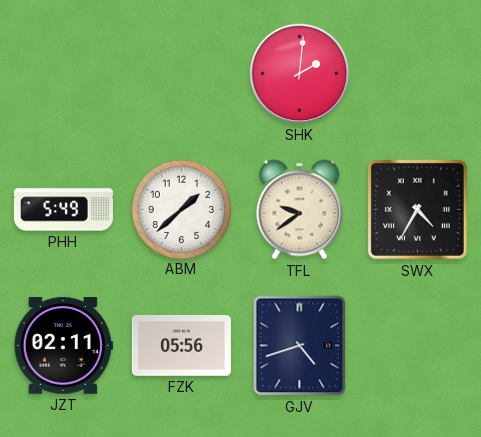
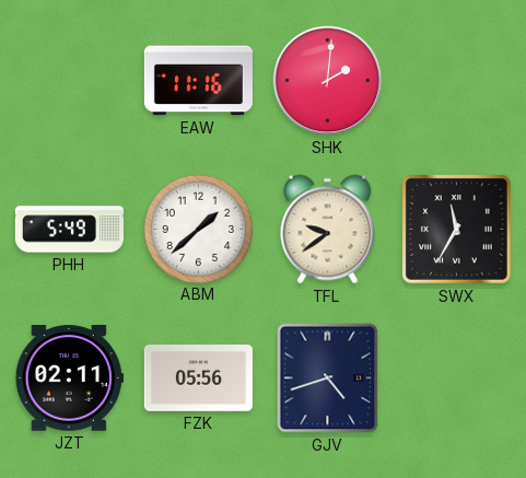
EAW: none -> 11:16 (198, 81)
SWX: 4:35 -> 11:35 (456, 229)
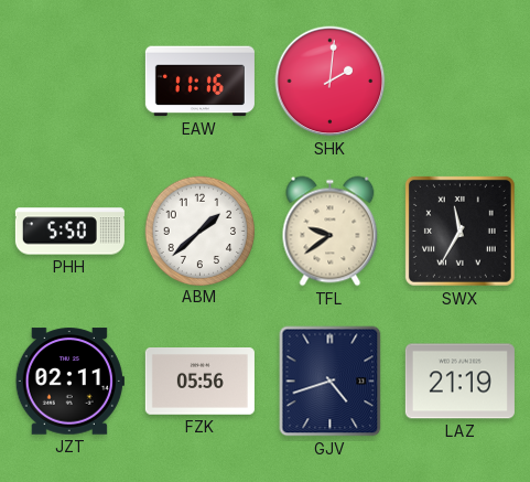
PHH: 5:49 -> 5:50 (69, 232)
LAZ: none -> 21:19 (459, 382)
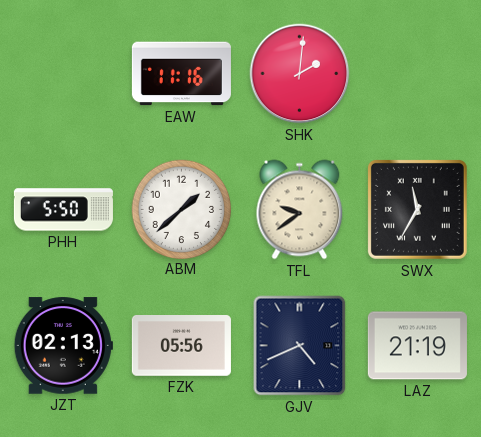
JZT: 02:11 -> 02:13 (63, 346)
GJV: 4:42 -> 4:41 (300, 346)
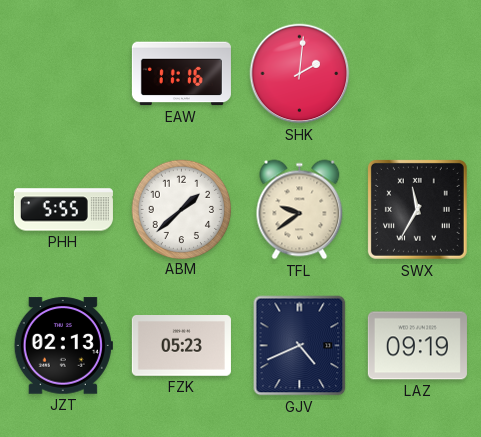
PHH: 5:50 -> 5:55 (63, 210)
FZK: 05:56 -> 05:23 (181, 346)
LAZ: 21:19 -> 09:19 (417, 346)
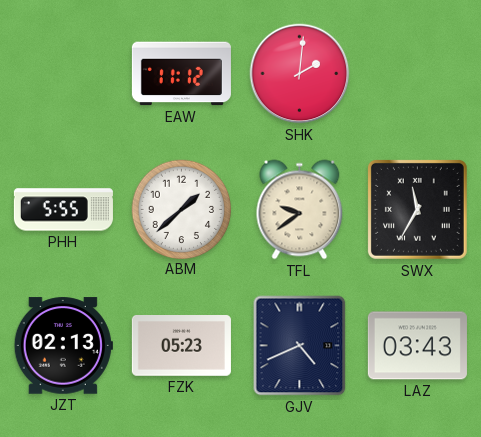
EAW: 11:16 -> 11:12 (181, 74)
LAZ: 09:19 -> 03:43 (417, 346)
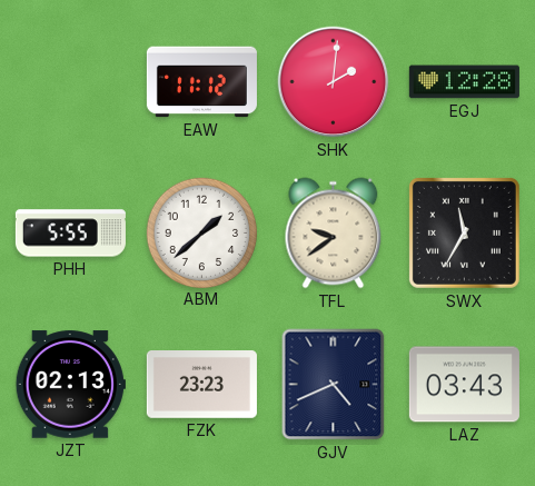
EGJ: none -> 12:28 (464, 82)
FZK: 05:23 -> 23:23 (201, 385)
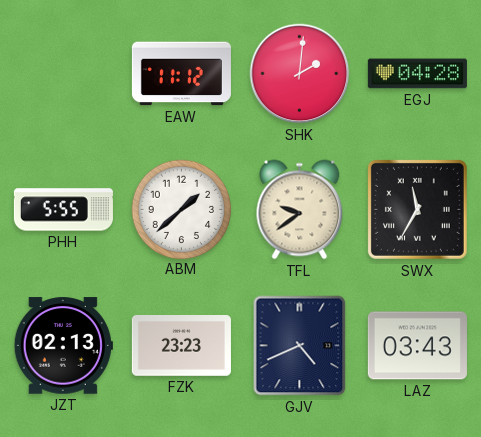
EGJ: 12:28 -> 04:28 (417, 74)
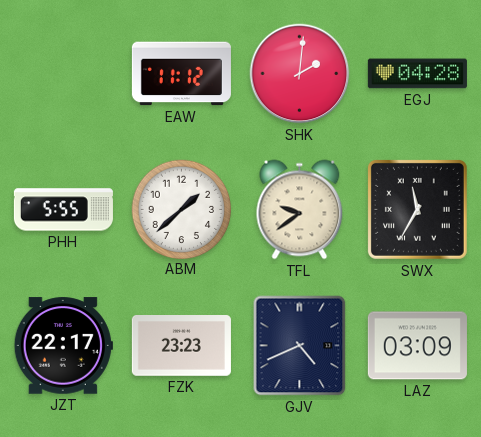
JZT: 02:13 -> 22:17 (63, 346)
LAZ: 03:43 -> 03:09 (417, 346)
